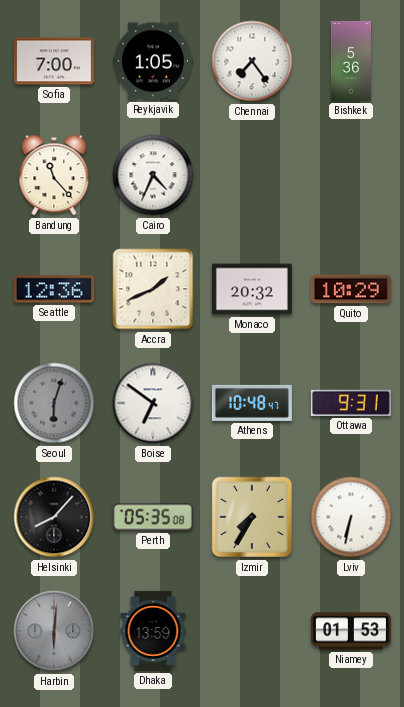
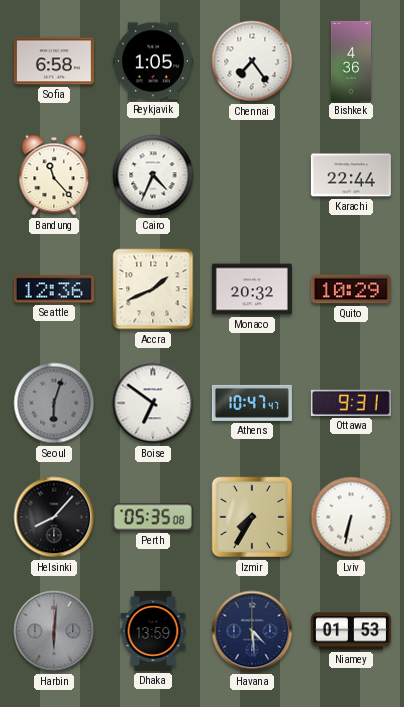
Sofia: 7:00 -> 6:58 (54, 61)
Bishkek: 5:36 -> 4:36 (350, 61)
Karachi: none -> 22:44 (351, 175)
Athens: 10:48 -> 10:47 (252, 403)
Havana: none -> 4:29 (252, 631)
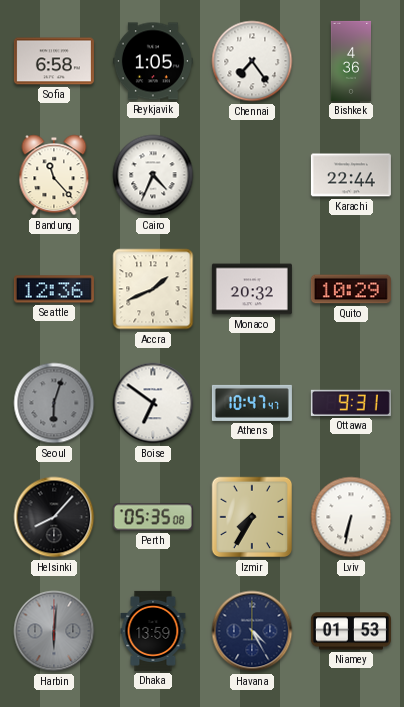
Havana: 4:29 -> 4:25 (252, 631)
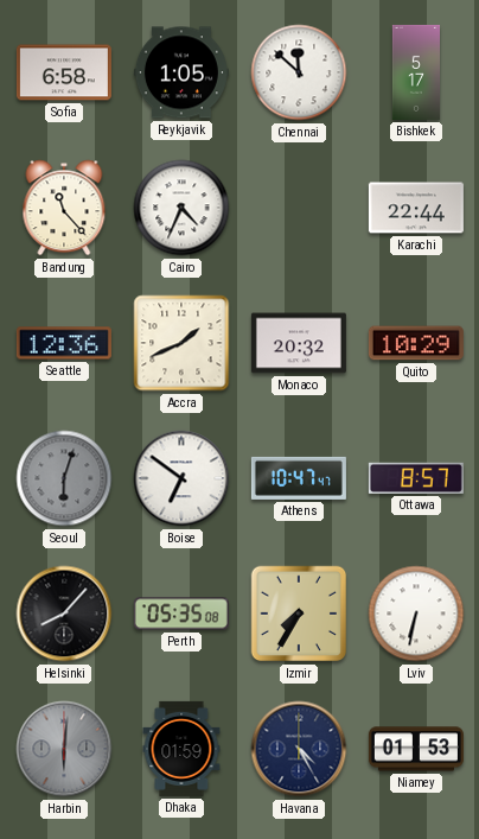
Chennai: 7:24 -> 11:52 (299, 72)
Bishkek: 4:36 -> 5:17 (415, 72)
Ottawa: 9:31 -> 8:57 (416, 478)
Dhaka: 13:59 -> 01:59 (181, 749)
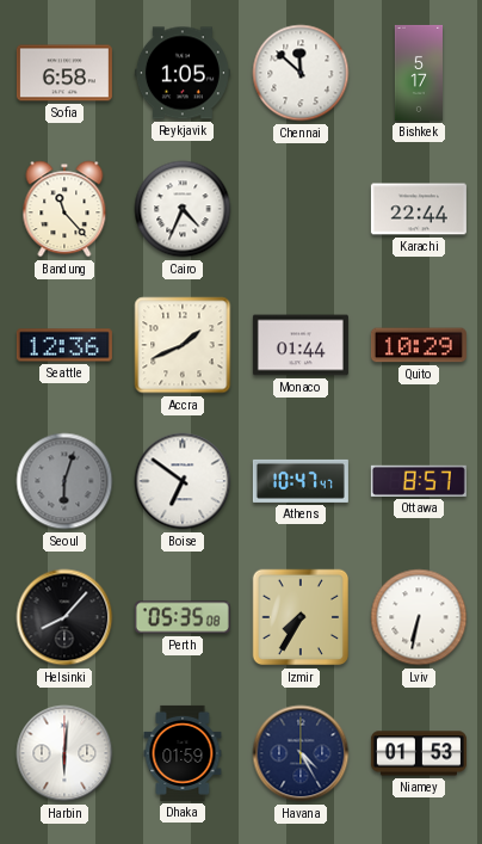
Monaco: 20:32 -> 01:44 (301, 345)
Harbin dial: grey -> white (64, 753)
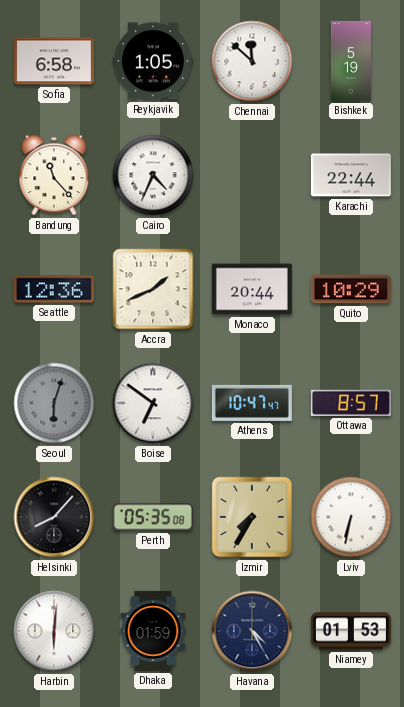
Bishkek: 5:17 -> 5:19 (350, 61)
Monaco: 01:44 -> 20:44 (252, 289)
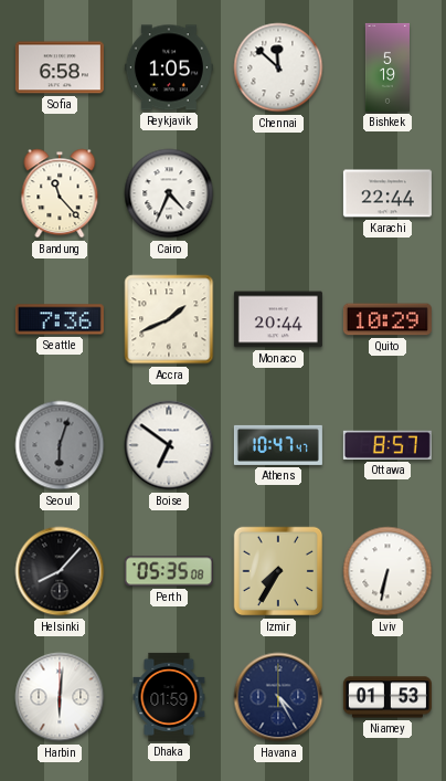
Seattle: 12:36 -> 7:36 (60, 319)
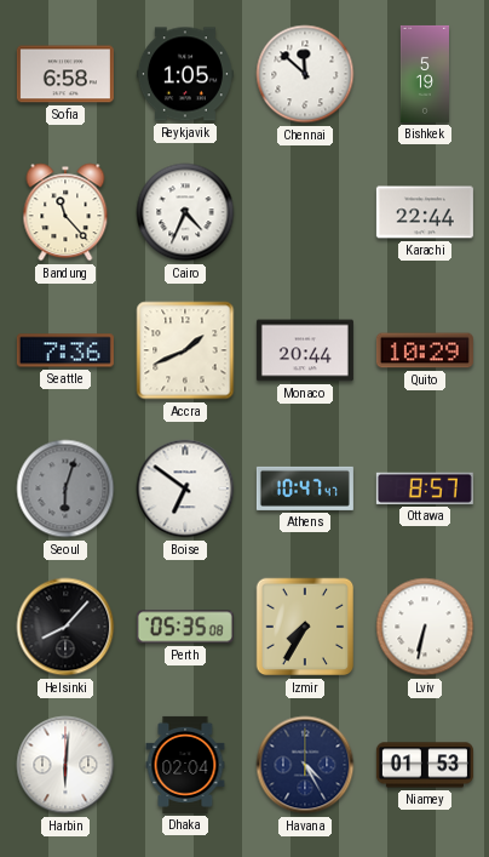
Dhaka: 01:59 -> 02:04 (185, 765)
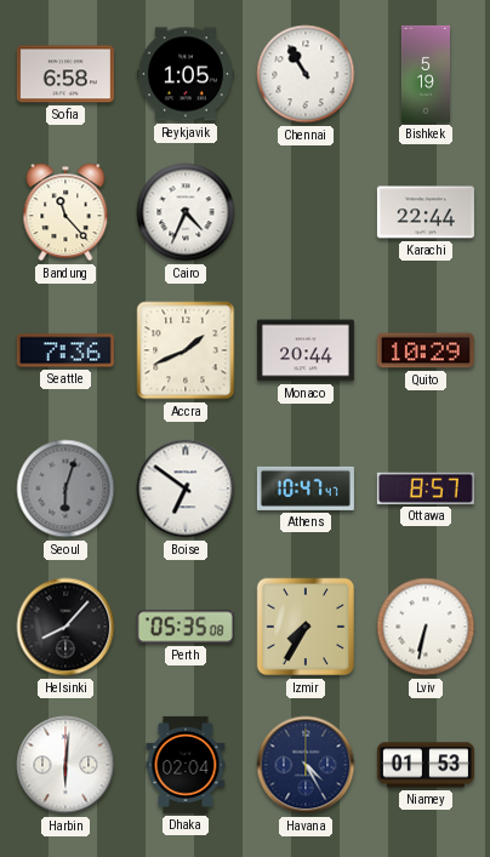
Chennai: 11:52 -> 10:55 (306, 74)
